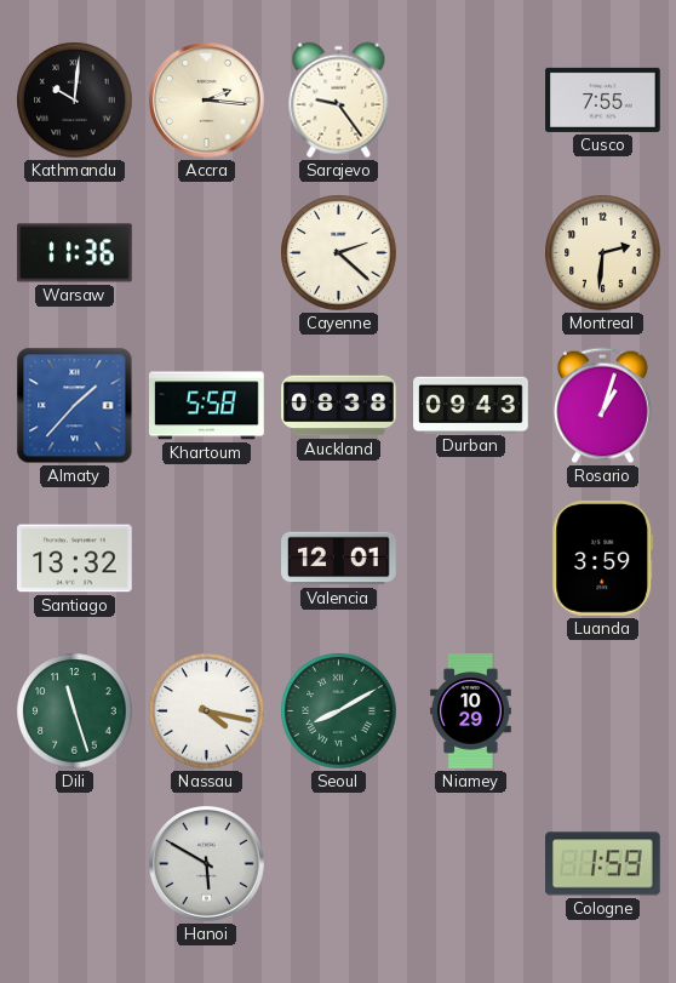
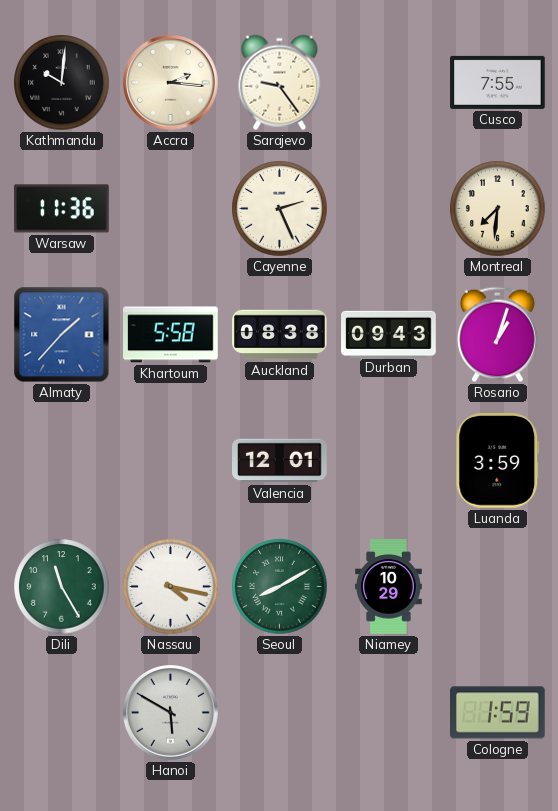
Cayenne: 2:22 -> 2:26 (280, 209)
Montreal: 2:31 -> 7:31 (498, 209)
Santiago: 13:32 -> none (75, 559)
Dili: 11:27 -> 11:25 (62, 587)
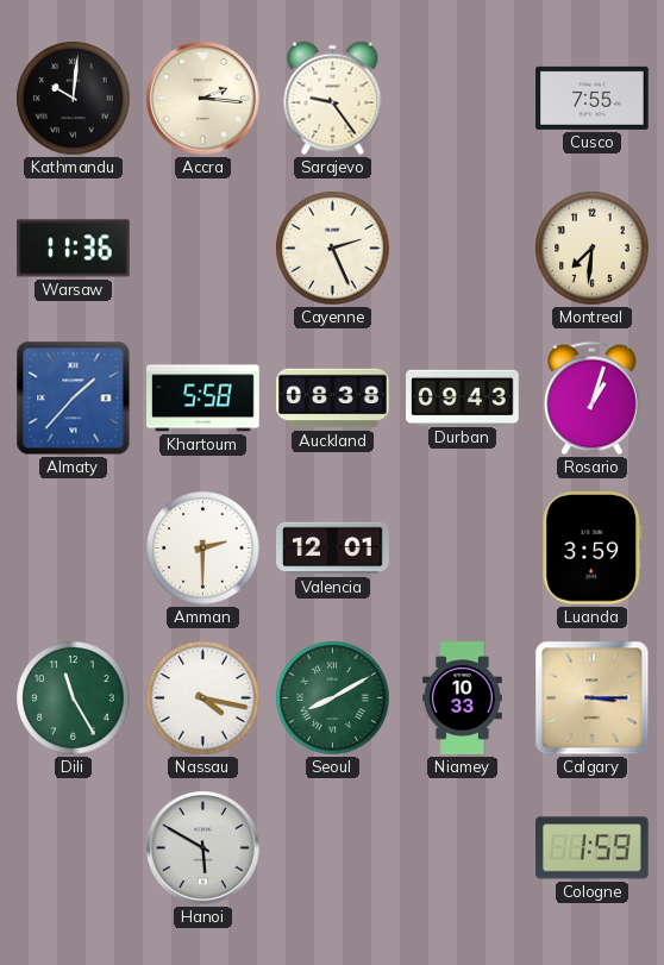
Amman: none -> 2:30 (203, 549)
Niamey: 10:29 -> 10:33 (463, 698)
Calgary: none -> 3:15 (593, 698)
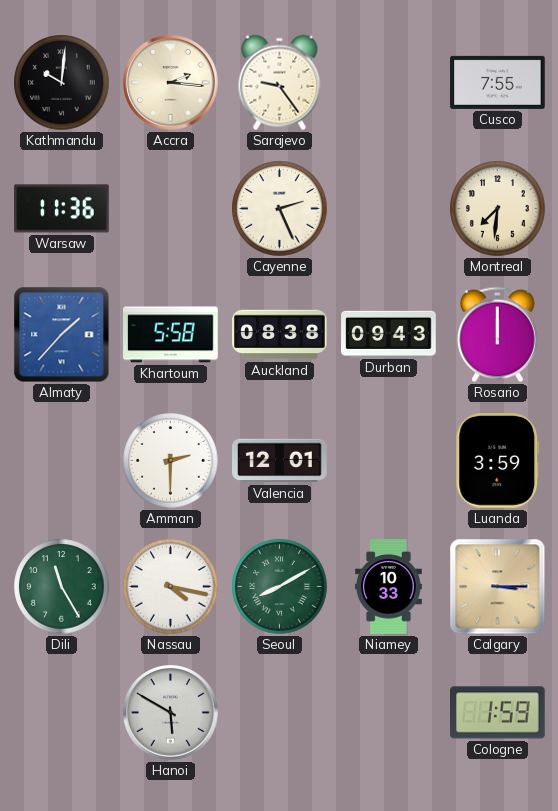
Rosario: 1:03 -> 12:00 (498, 335)
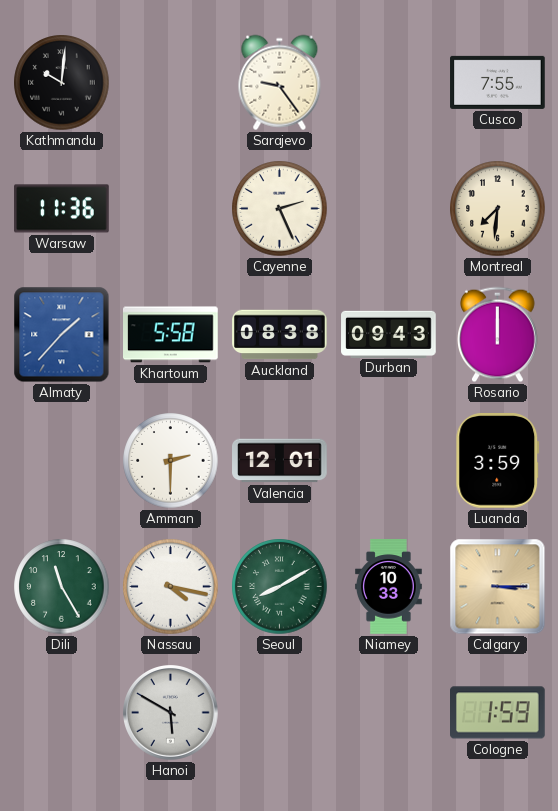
Accra: 2:16 -> none (171, 83)
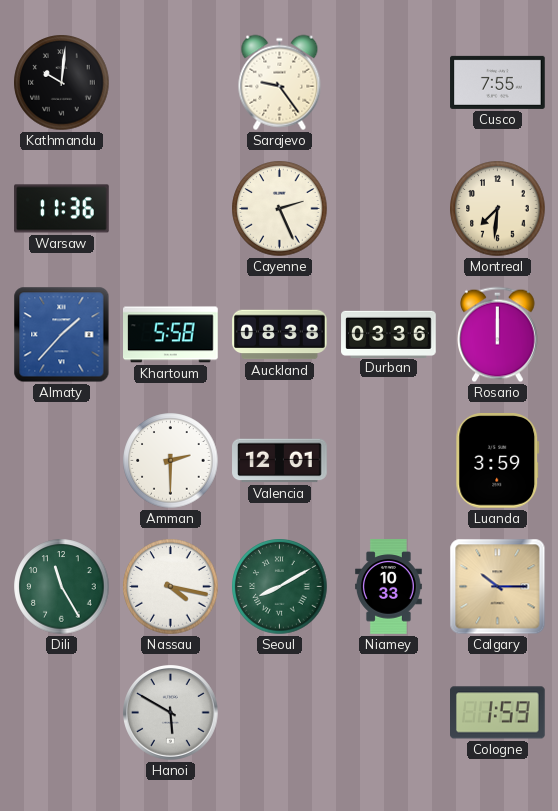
Durban: 09:43 -> 03:36 (389, 334)
Calgary: 3:15 -> 10:15 (498, 587)
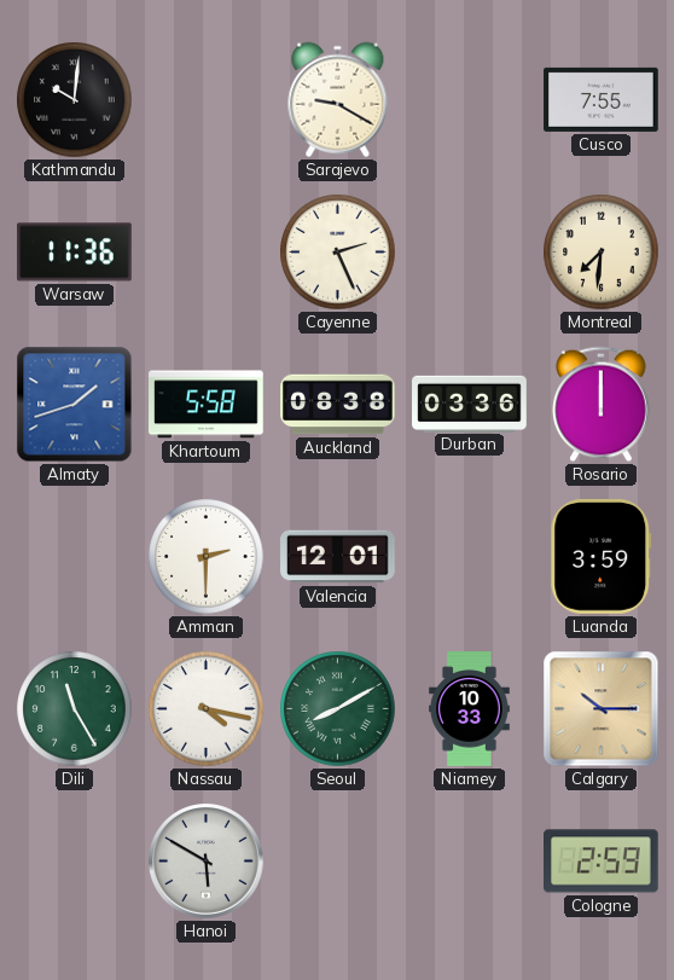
Sarajevo: 9:24 -> 9:20 (338, 100)
Almaty: 1:37 -> 1:42 (75, 405)
Cologne: 1:59 -> 2:59 (602, 862)
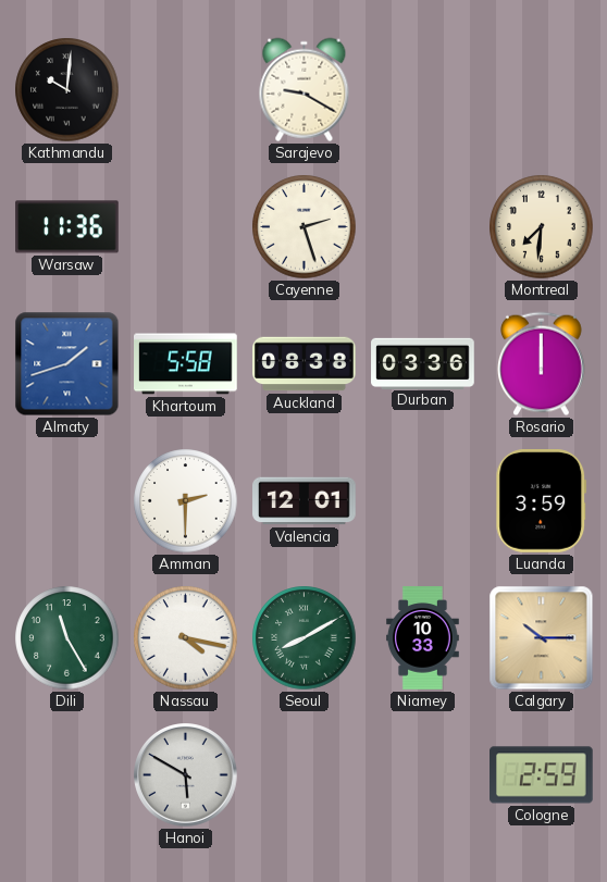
Cusco: 7:55 -> none (602, 99)
Cayenne: 2:26 -> 2:27 (305, 227)
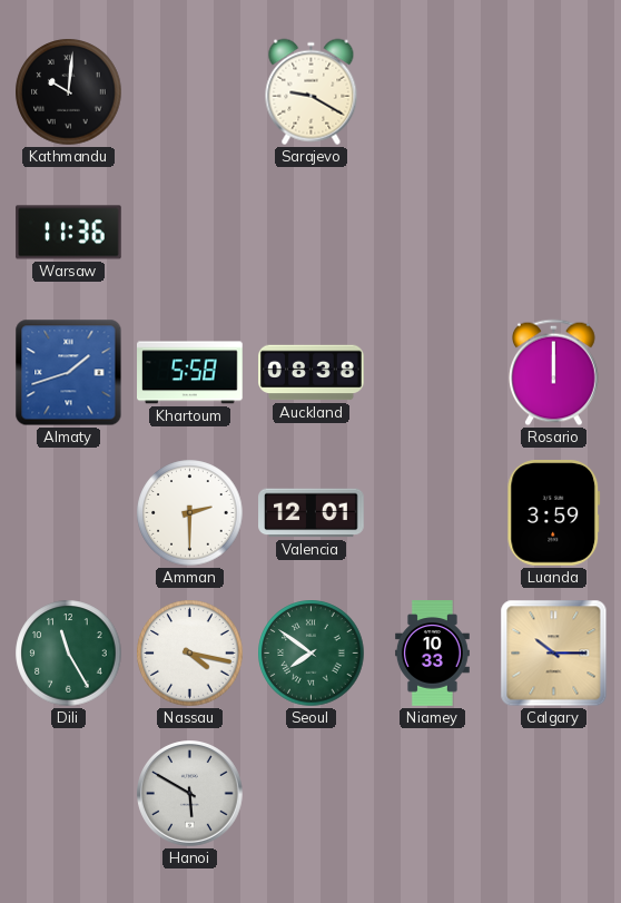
Cayenne: 2:27 -> none (305, 227)
Montreal: 7:31 -> none (542, 227)
Durban: 03:36 -> none (423, 363)
Seoul: 8:10 -> 7:51 (312, 654)
Cologne: 2:59 -> none (542, 775)
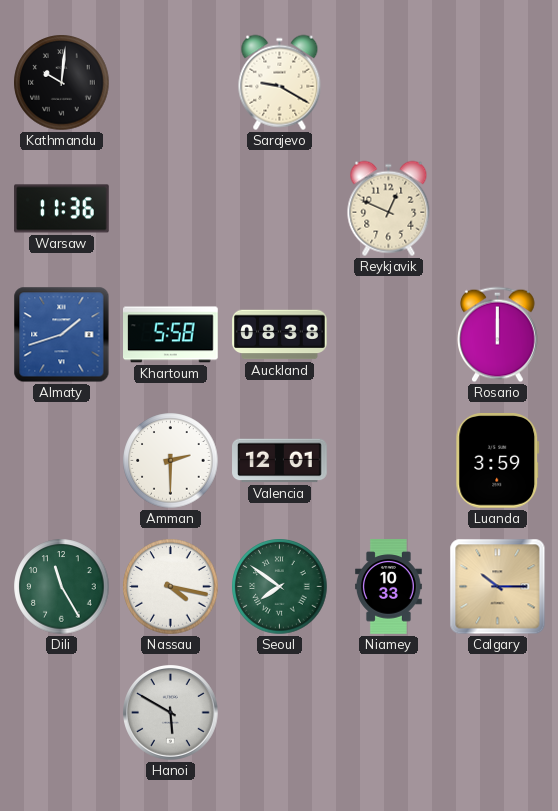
Reykjavik: none -> 12:49 (389, 209)
